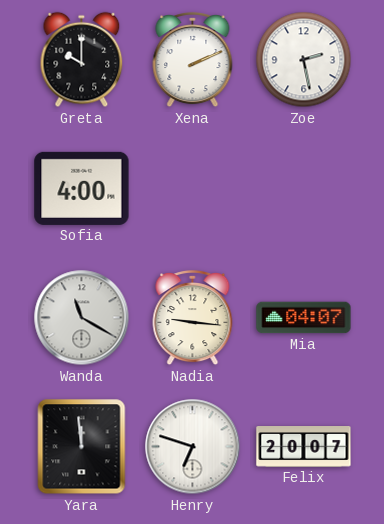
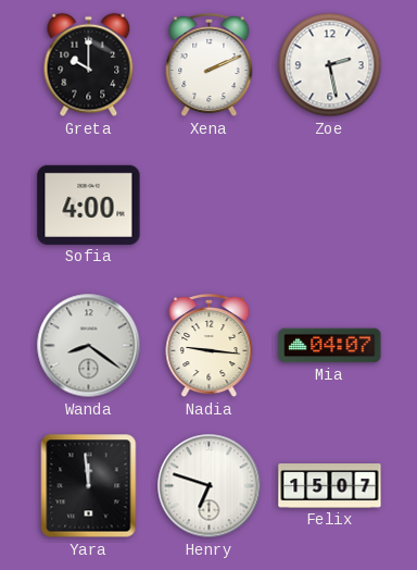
Wanda: 11:20 -> 8:21 (89, 346)
Felix: 20:07 -> 15:07 (330, 486)
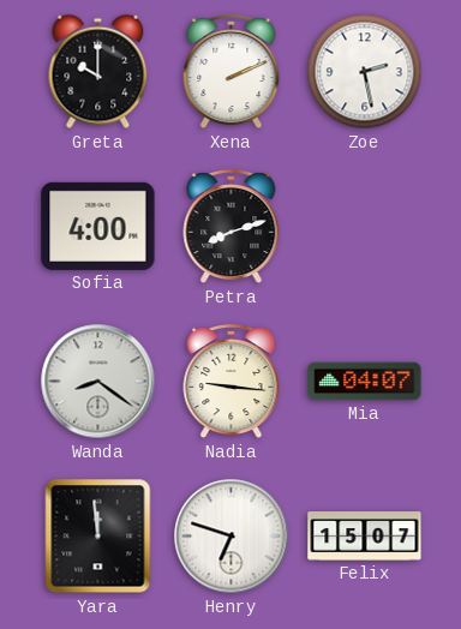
Petra: none -> 8:12 (232, 227)
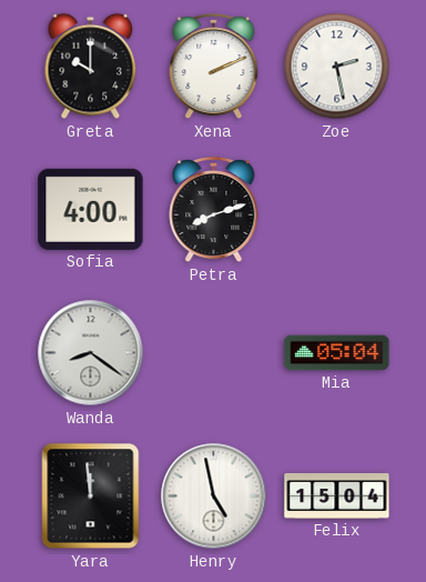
Nadia: 9:16 -> none (232, 382)
Mia: 04:07 -> 05:04 (337, 353)
Henry: 6:48 -> 4:58 (214, 496)
Felix: 15:07 -> 15:04 (337, 496)
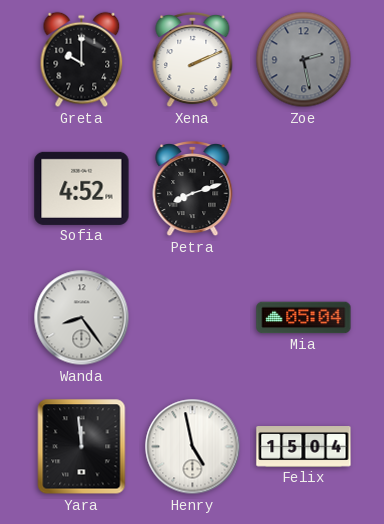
Zoe dial: white -> grey (304, 60)
Sofia: 4:00 -> 4:52 (82, 188)
Wanda: 8:21 -> 8:24 (82, 318)
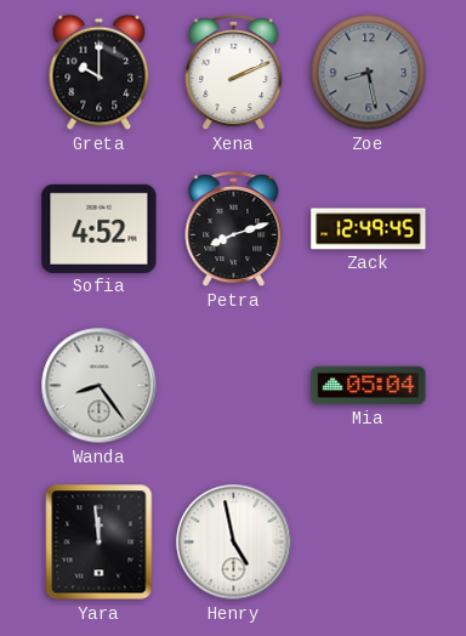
Zoe: 2:28 -> 8:28 (369, 73)
Zack: none -> 12:49 (369, 229)
Felix: 15:04 -> none (304, 447)
